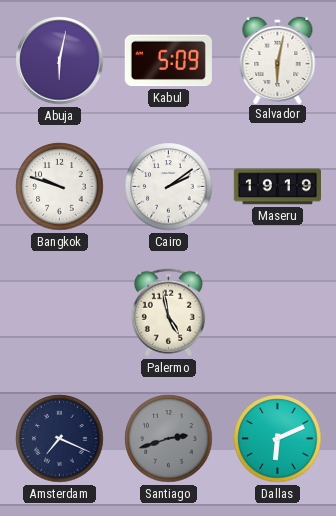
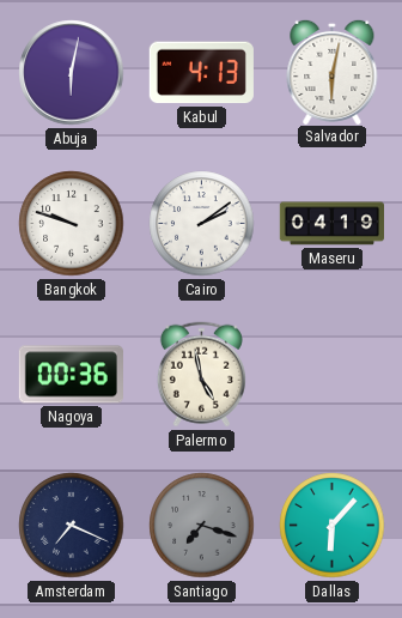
Kabul: 5:09 -> 4:13 (201, 73)
Maseru: 19:19 -> 04:19 (331, 224)
Nagoya: none -> 00:36 (71, 375)
Santiago: 2:42 -> 7:18 (202, 526)
Dallas: 6:11 -> 6:07 (333, 526)
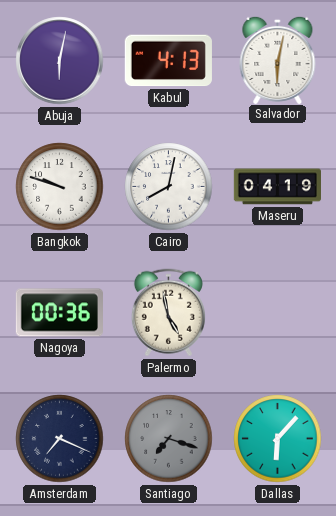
Cairo: 2:09 -> 8:02 (169, 187)
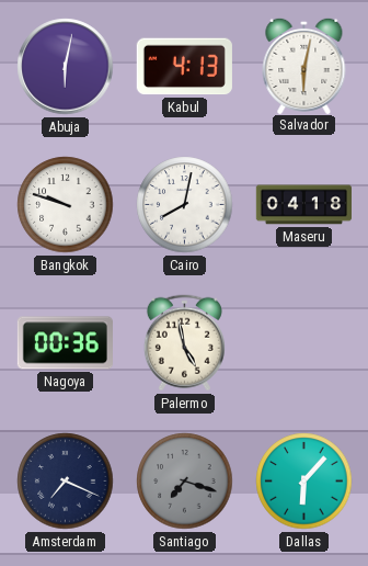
Maseru: 04:19 -> 04:18 (303, 205)
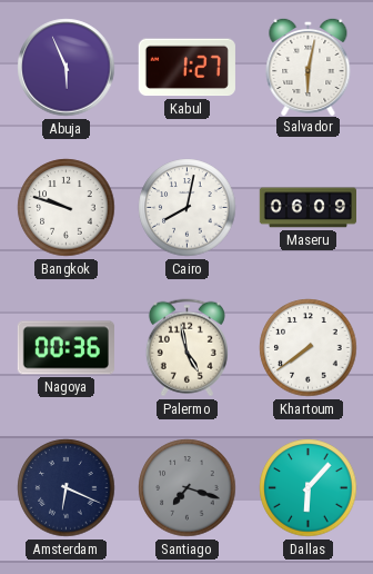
Abuja: 6:02 -> 5:56 (67, 68)
Kabul: 4:13 -> 1:27 (186, 68)
Maseru: 04:18 -> 06:09 (308, 208)
Khartoum: none -> 7:39 (309, 348)
Amsterdam: 7:19 -> 6:19 (67, 488)
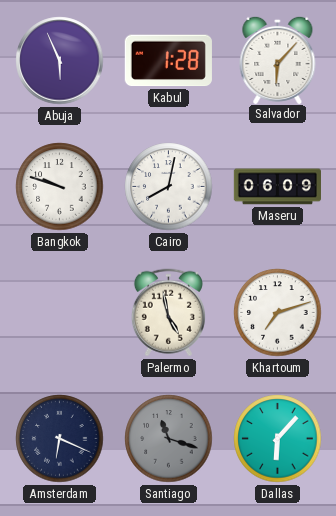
Kabul: 1:27 -> 1:28 (168, 61)
Salvador: 6:02 -> 6:07 (278, 59)
Nagoya: 00:36 -> none (65, 348)
Khartoum: 7:39 -> 7:12 (278, 313)
Santiago: 7:18 -> 11:18 (169, 439)
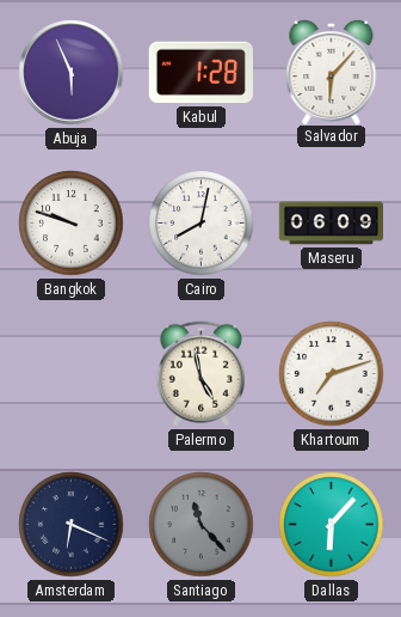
Santiago: 11:18 -> 11:23 (202, 525)
